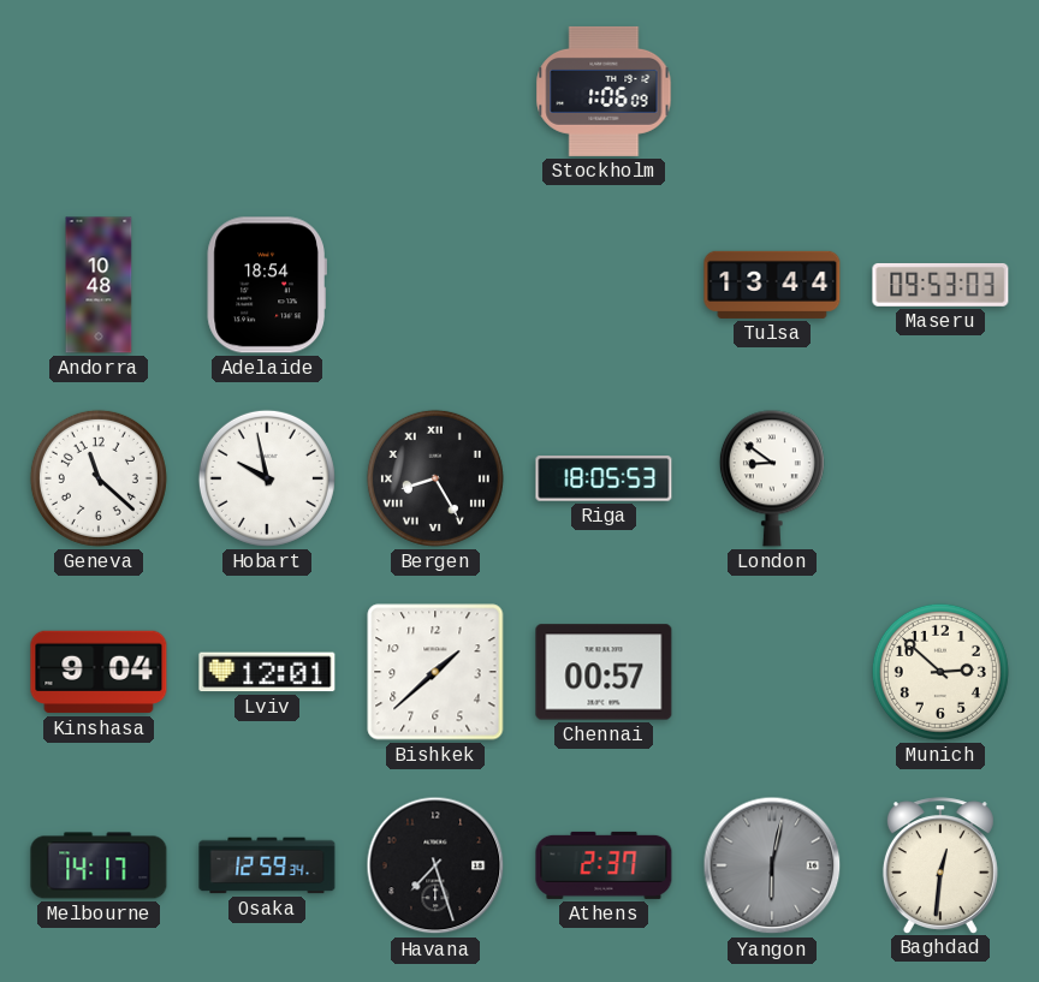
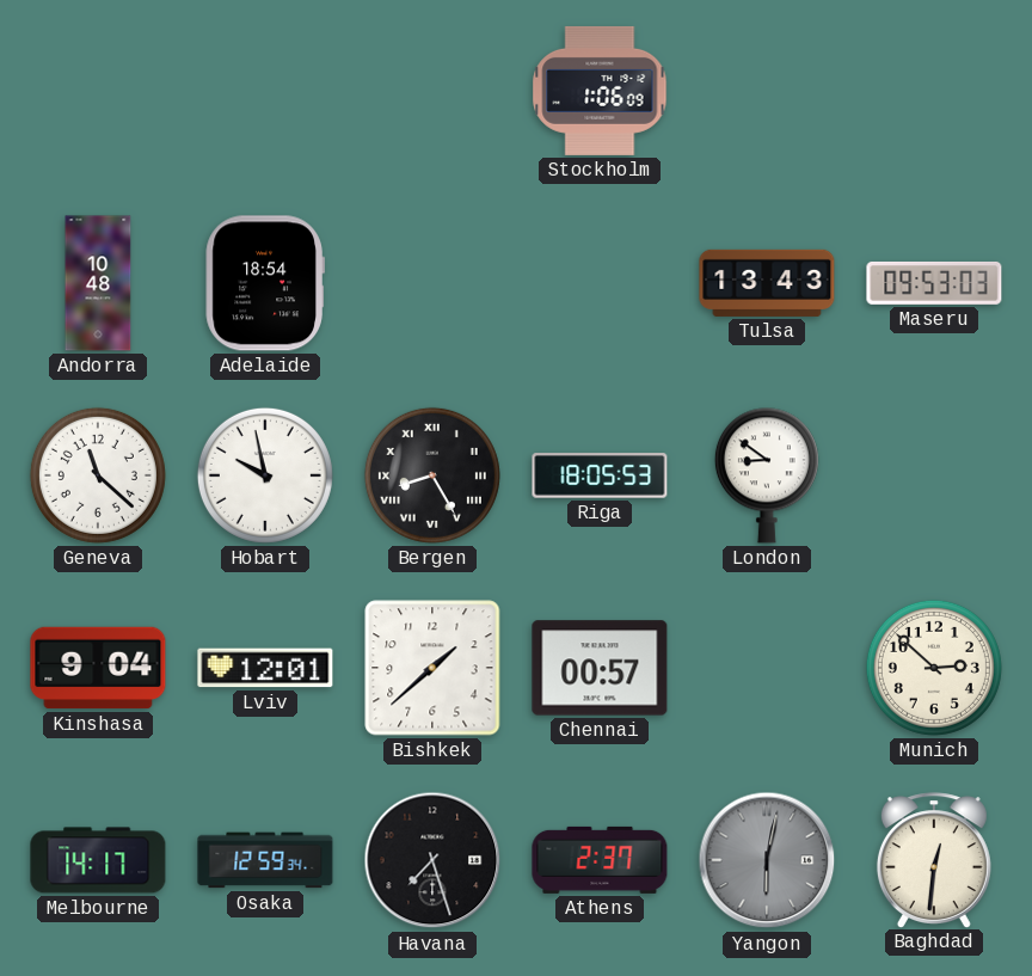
Tulsa: 13:44 -> 13:43 (767, 283)
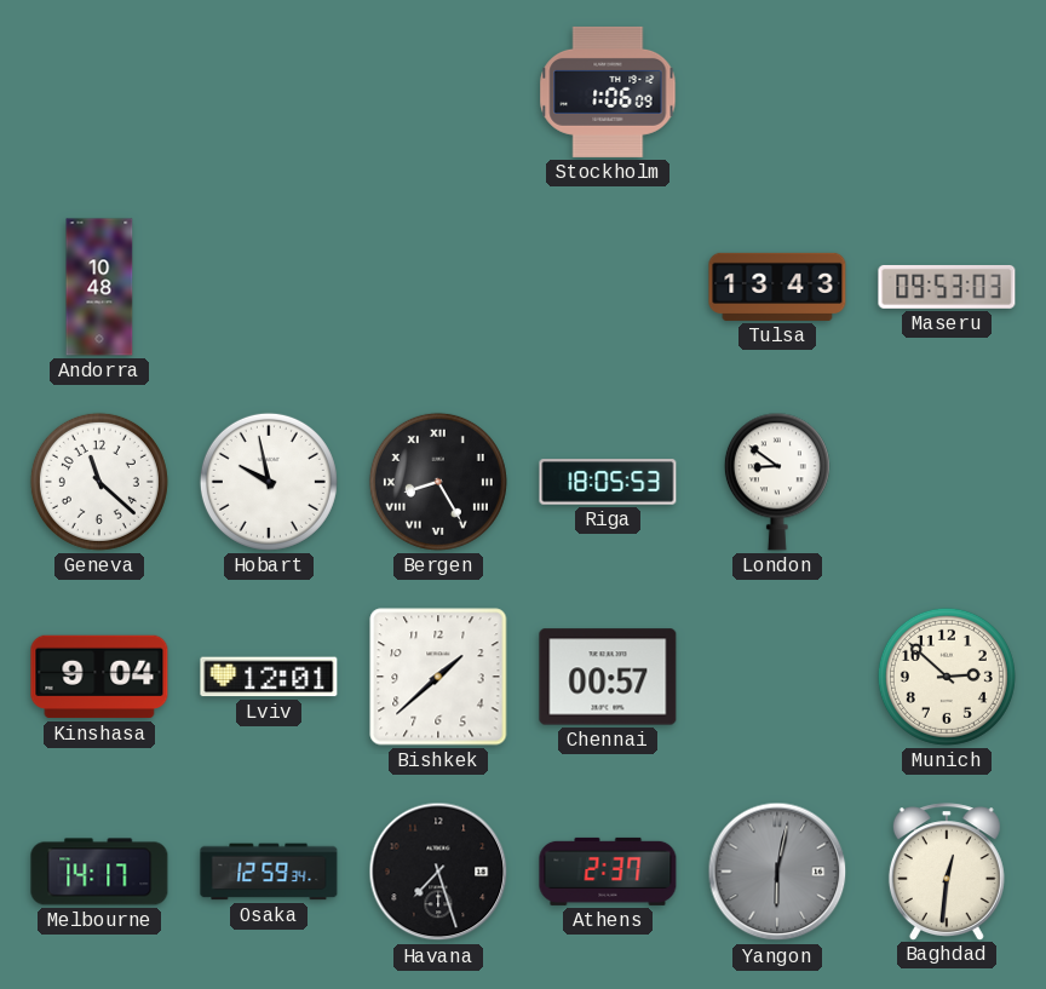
Adelaide: 18:54 -> none (265, 283)
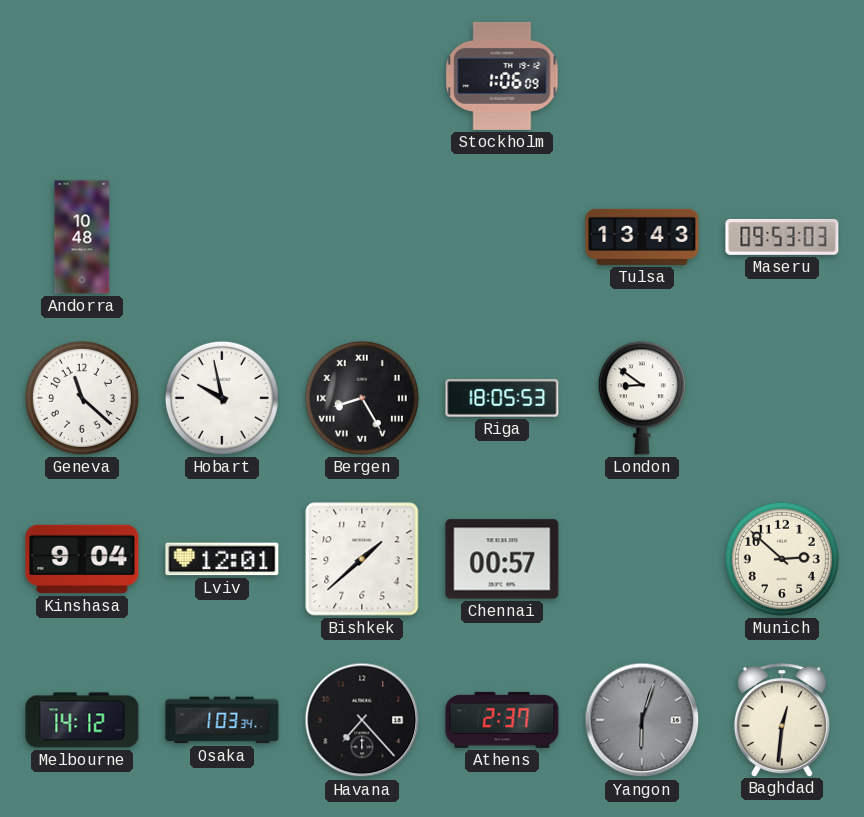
Melbourne: 14:17 -> 14:12 (82, 720)
Osaka: 12:59 -> 1:03 (222, 720)
Havana: 7:27 -> 7:23 (362, 720)
Yangon: 6:02 -> 6:03 (642, 720)
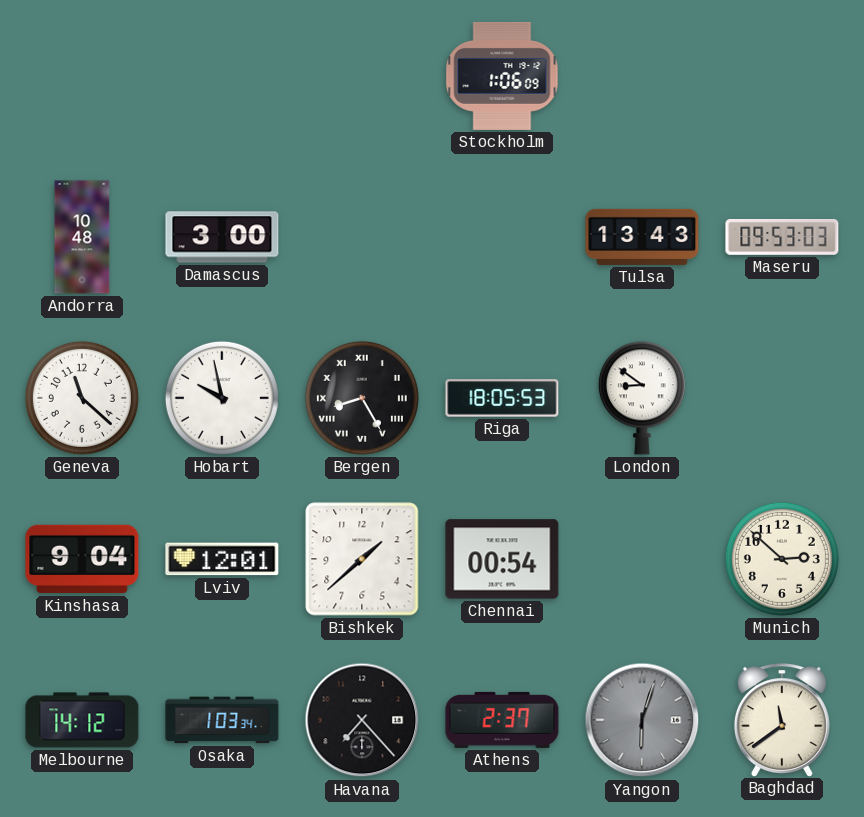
Damascus: none -> 3:00 (222, 237)
Chennai: 00:57 -> 00:54 (502, 559)
Baghdad: 12:31 -> 11:39 (782, 720)
